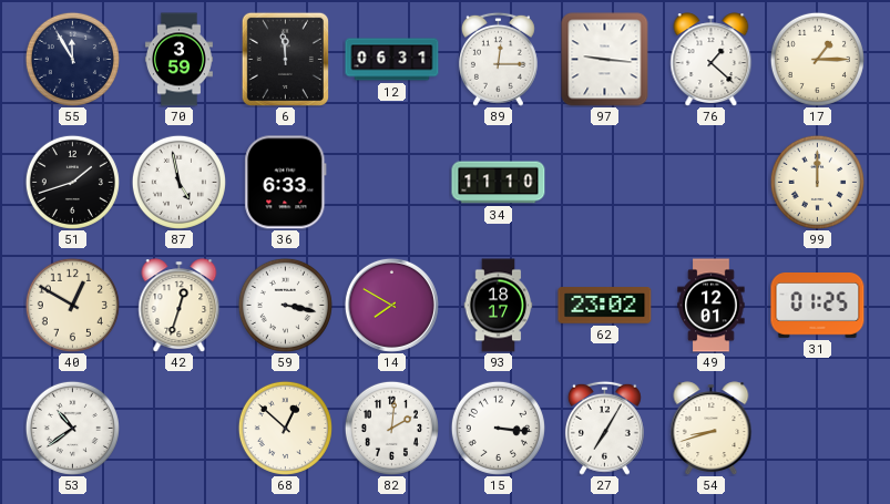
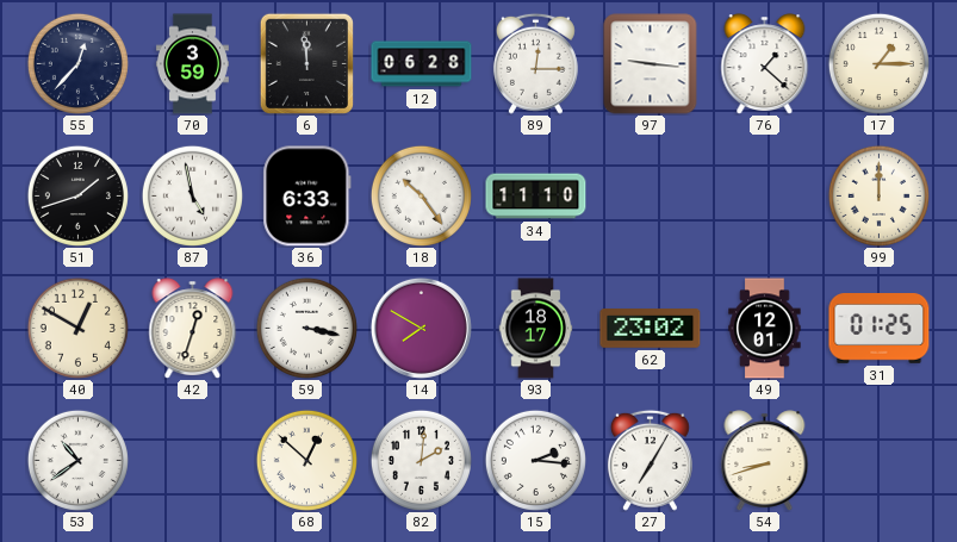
55: 11:55 -> 12:37 (77, 63)
12: 06:31 -> 06:28 (422, 64)
18: none -> 10:24 (421, 195)
15: 3:16 -> 2:16 (535, 460)
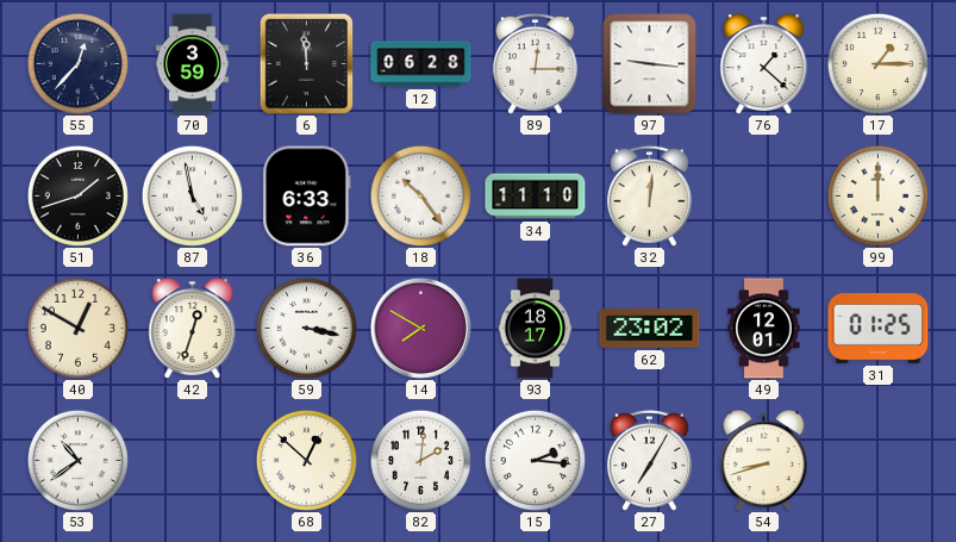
32: none -> 12:01 (649, 195)
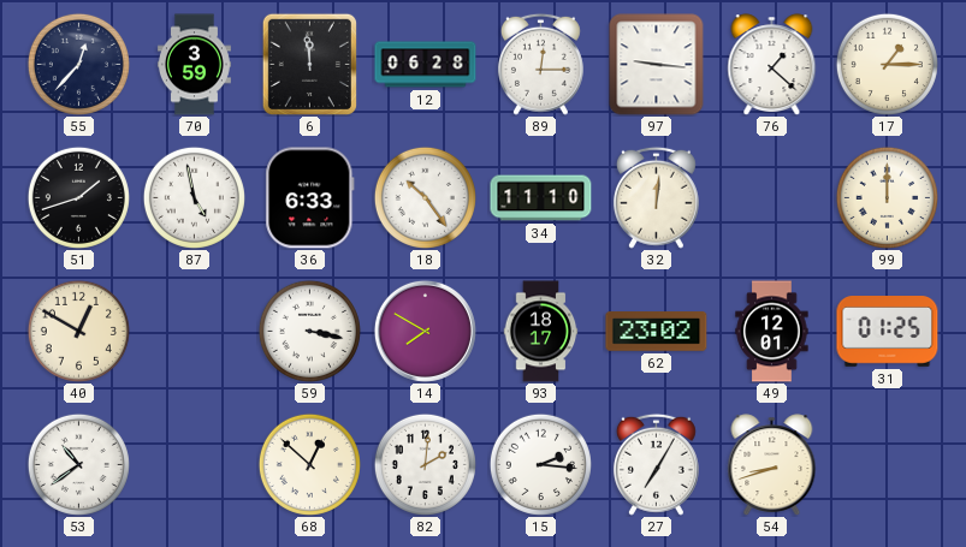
42: 12:33 -> none (193, 328)
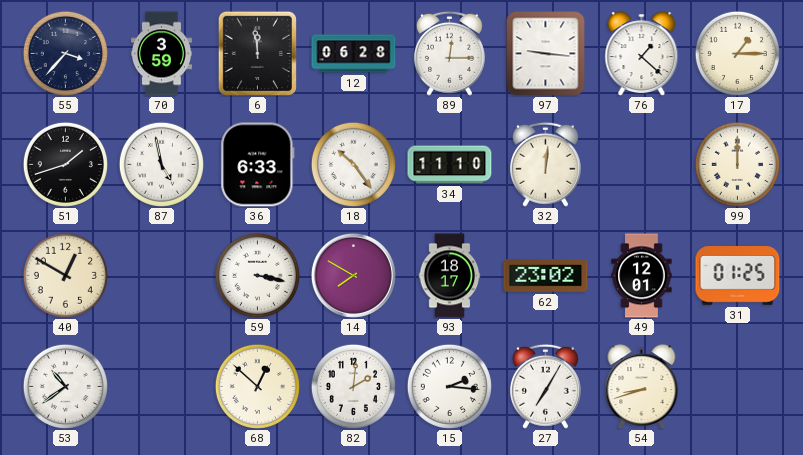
55: 12:37 -> 3:37 (65, 53)
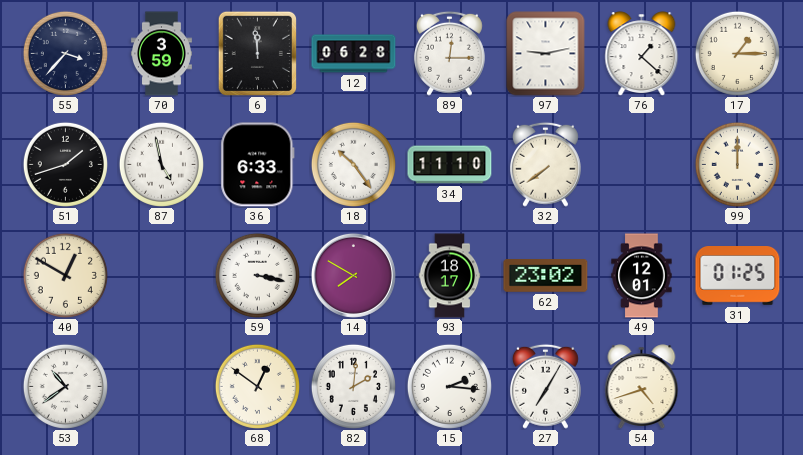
97: 9:16 -> 9:13 (546, 54)
32: 12:01 -> 7:39 (545, 164)
68: 12:52 -> 12:51 (257, 386)
54: 8:42 -> 4:42 (642, 386)
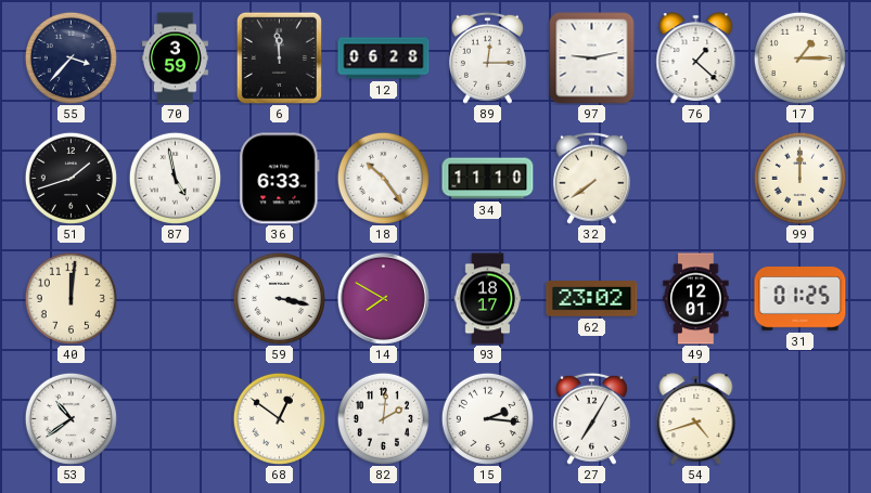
40: 12:50 -> 12:01 (71, 298)
